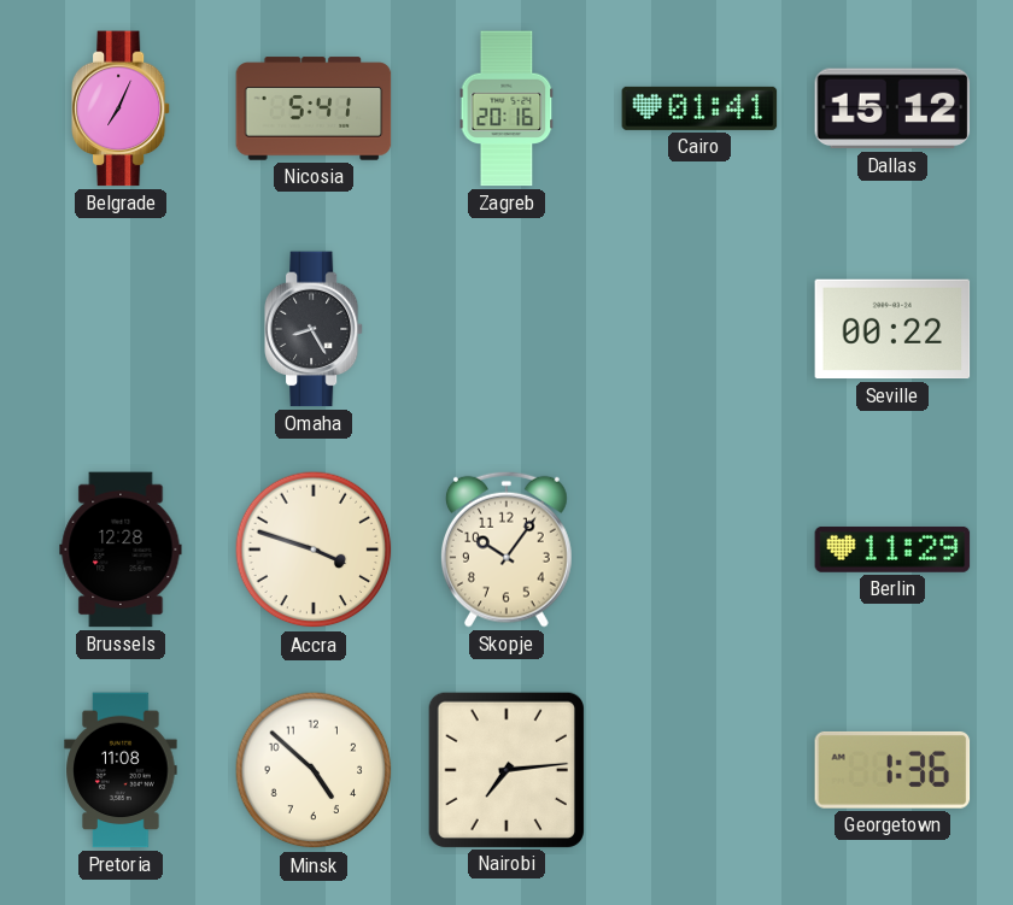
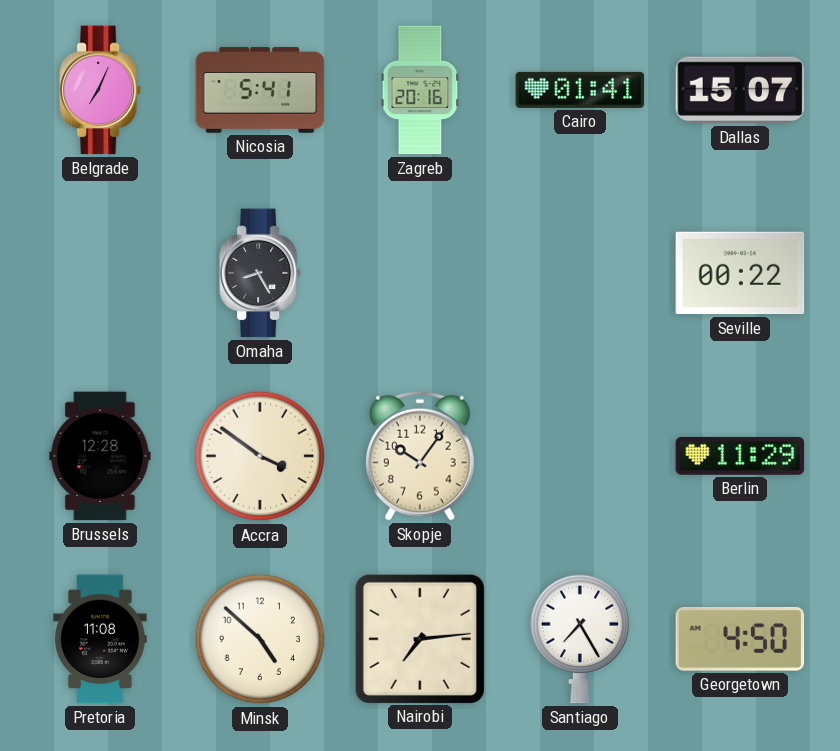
Dallas: 15:12 -> 15:07 (740, 90)
Accra: 3:48 -> 3:51 (260, 456)
Santiago: none -> 7:25 (580, 639)
Georgetown: 1:36 -> 4:50 (740, 639)
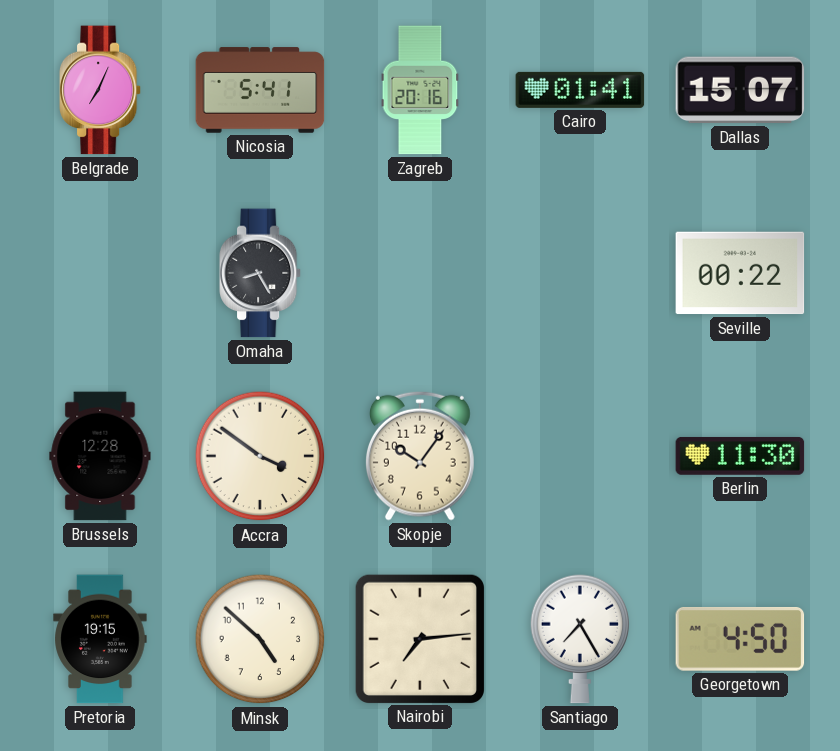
Berlin: 11:29 -> 11:30 (740, 456)
Pretoria: 11:08 -> 19:15 (100, 639)
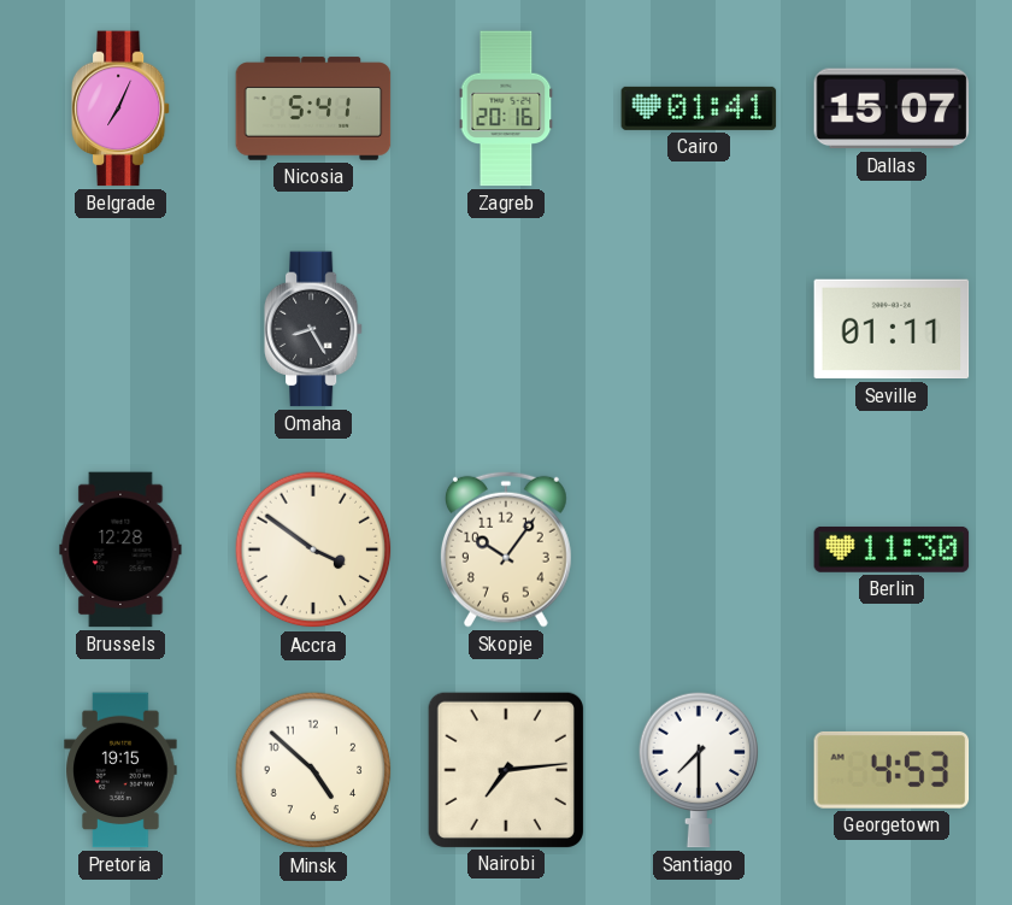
Seville: 00:22 -> 01:11 (892, 329)
Santiago: 7:25 -> 7:30 (699, 770)
Georgetown: 4:50 -> 4:53 (892, 770)
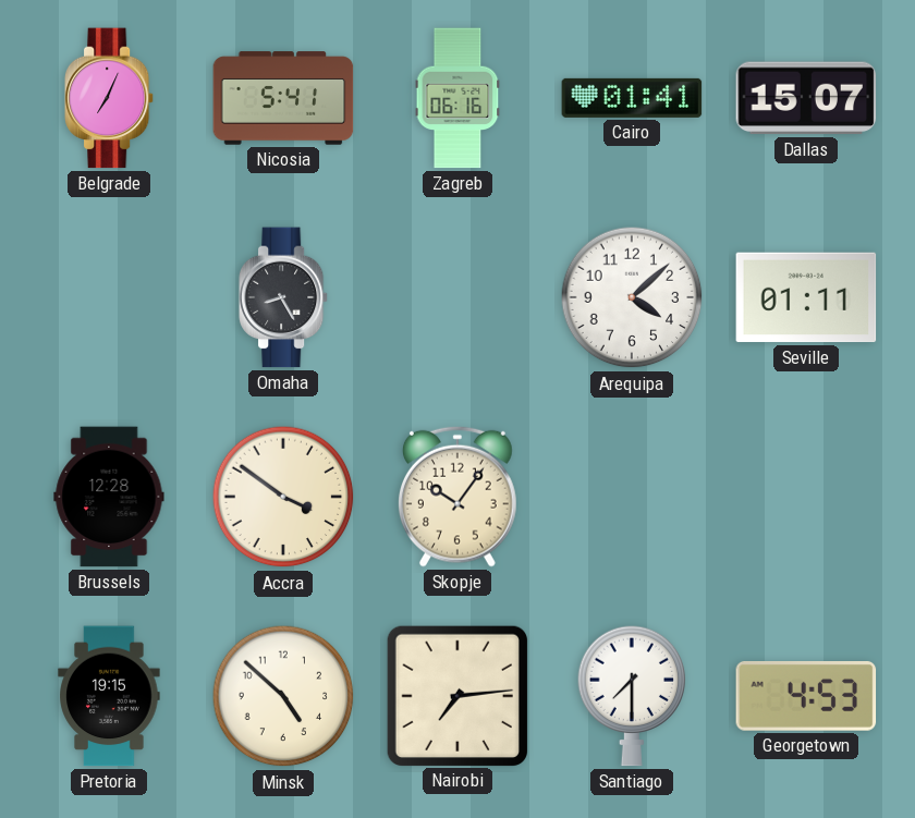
Zagreb: 20:16 -> 06:16 (457, 98)
Arequipa: none -> 4:08 (632, 297)
Berlin: 11:30 -> none (892, 550)
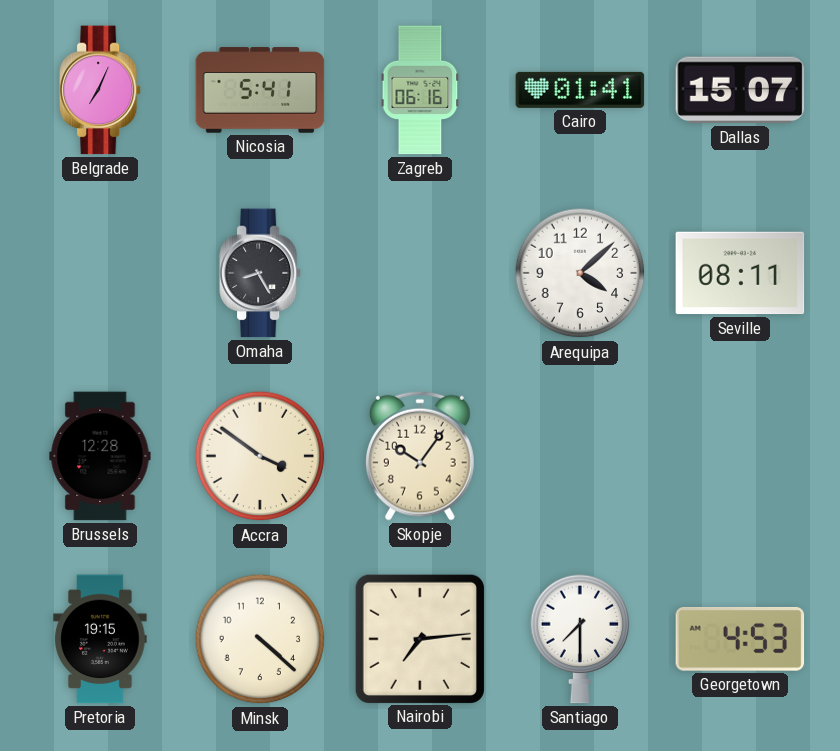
Seville: 01:11 -> 08:11 (740, 273)
Minsk: 4:52 -> 4:22 (260, 639)
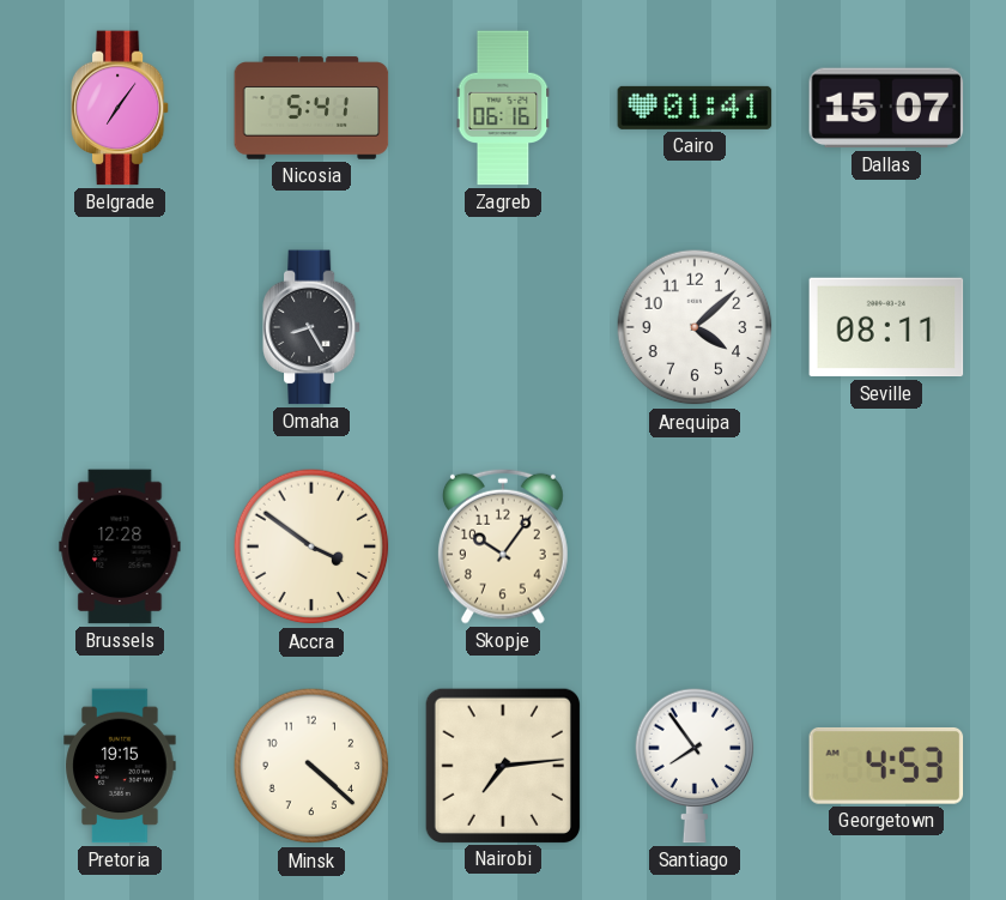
Belgrade: 7:04 -> 7:06 (120, 108)
Santiago: 7:30 -> 7:54 (695, 766)
